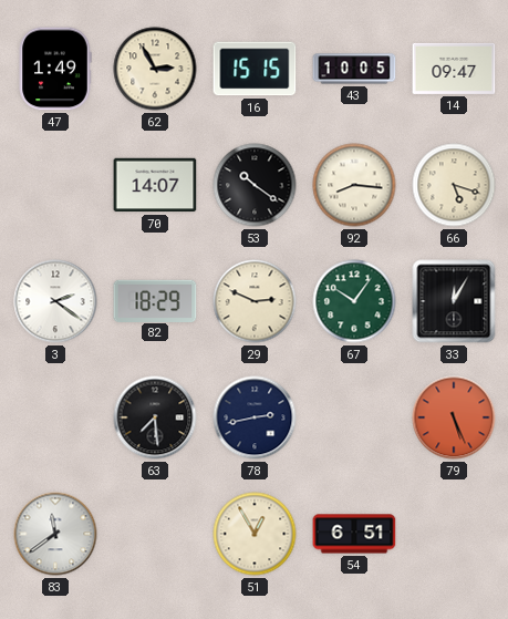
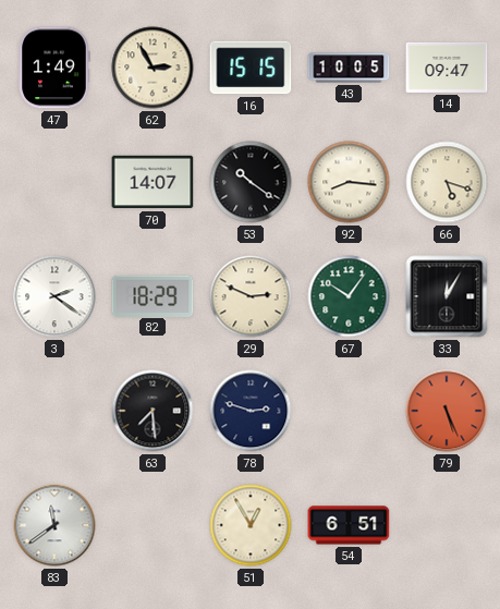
78: 2:43 -> 2:48 (251, 411)
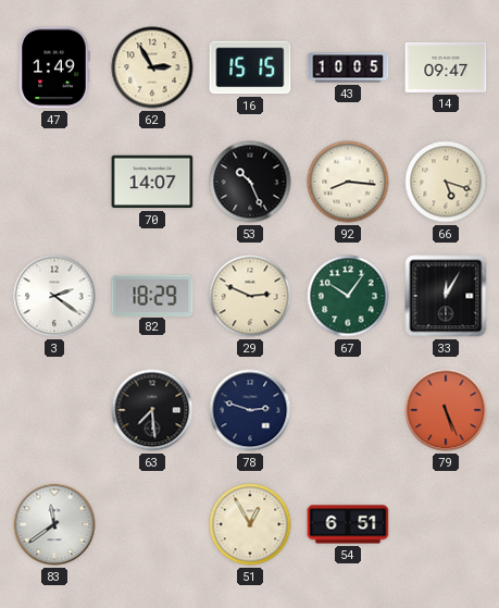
53: 10:21 -> 10:26 (250, 182)
